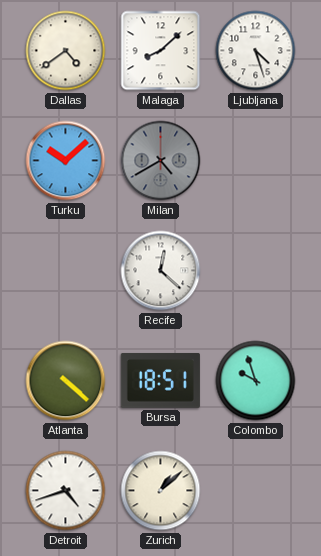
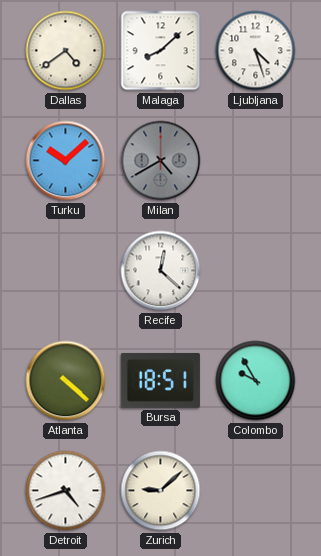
Colombo: 9:57 -> 9:55 (256, 381)
Zurich: 1:08 -> 9:08 (161, 491)
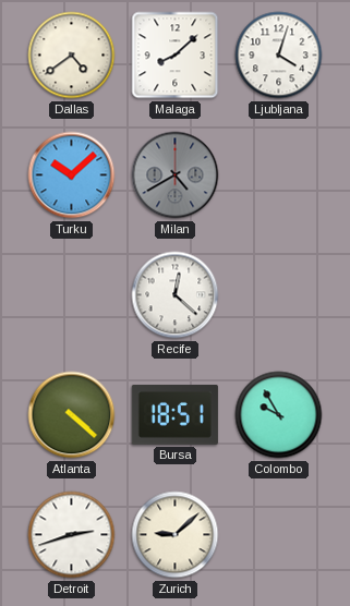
Ljubljana: 4:27 -> 4:03 (279, 56)
Detroit: 4:42 -> 2:42 (72, 535)
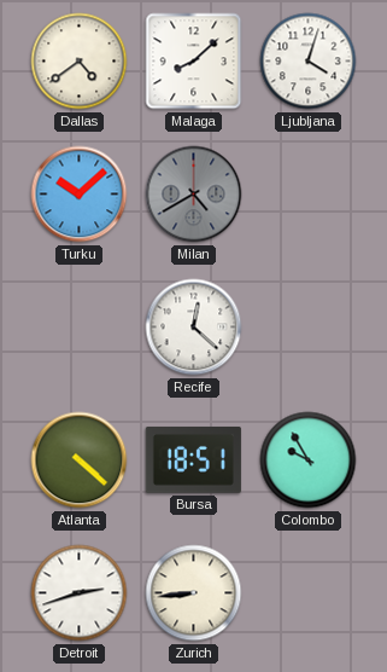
Zurich: 9:08 -> 8:44 (194, 593)
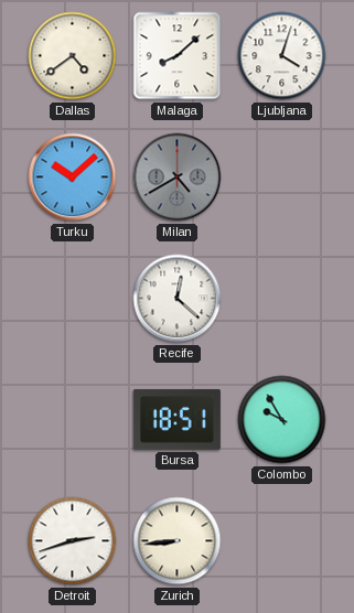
Atlanta: 4:22 -> none (80, 460)
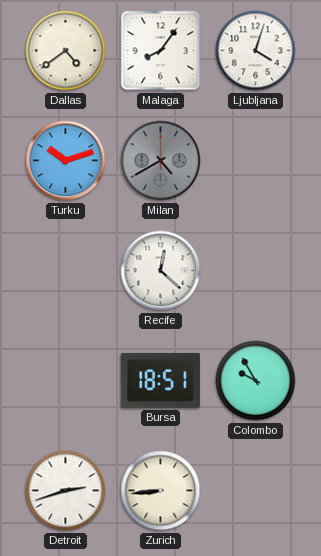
Malaga: 8:08 -> 8:06 (161, 51)
Turku: 10:08 -> 10:12 (66, 161)
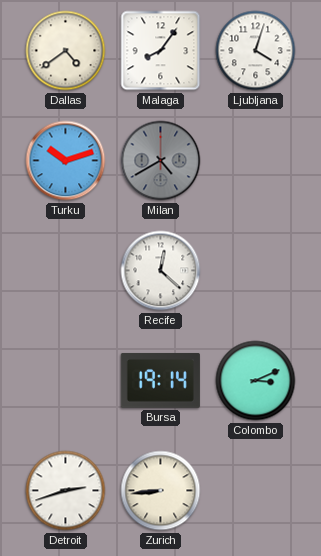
Bursa: 18:51 -> 19:14 (160, 381)
Colombo: 9:55 -> 3:11 (256, 381)
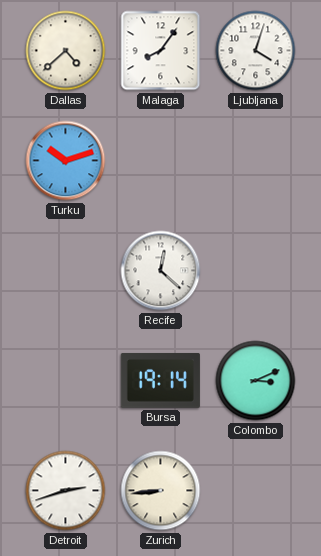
Dallas: 4:39 -> 4:38 (66, 51)
Milan: 4:40 -> none (161, 161)
